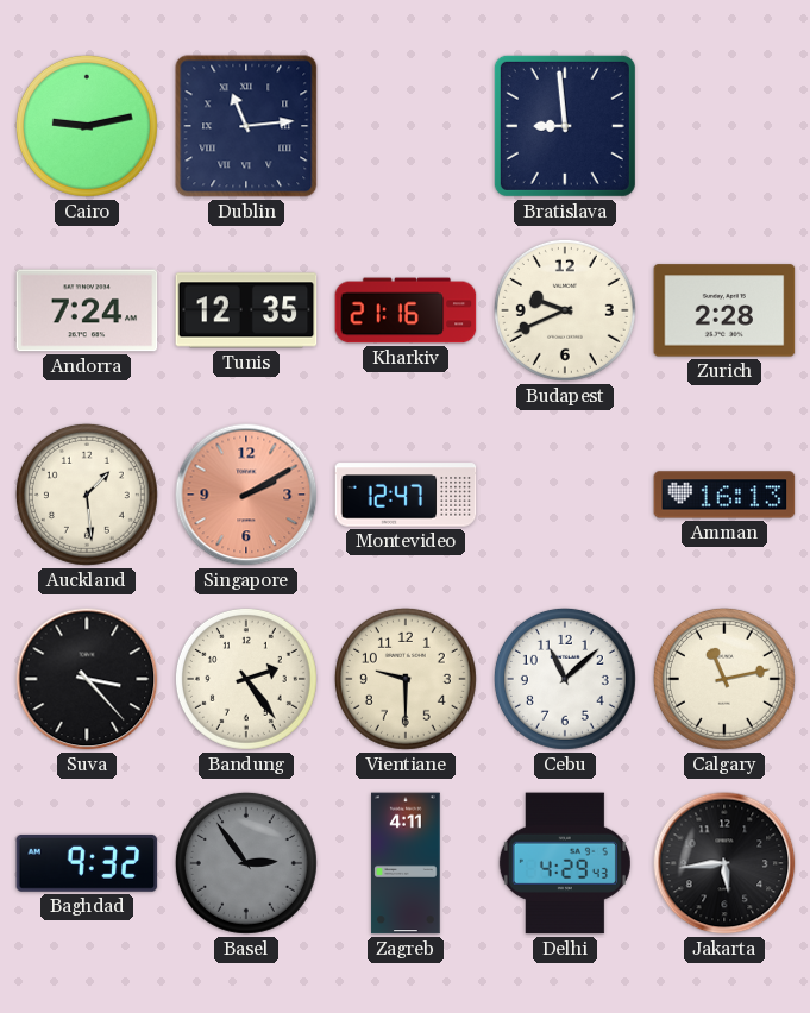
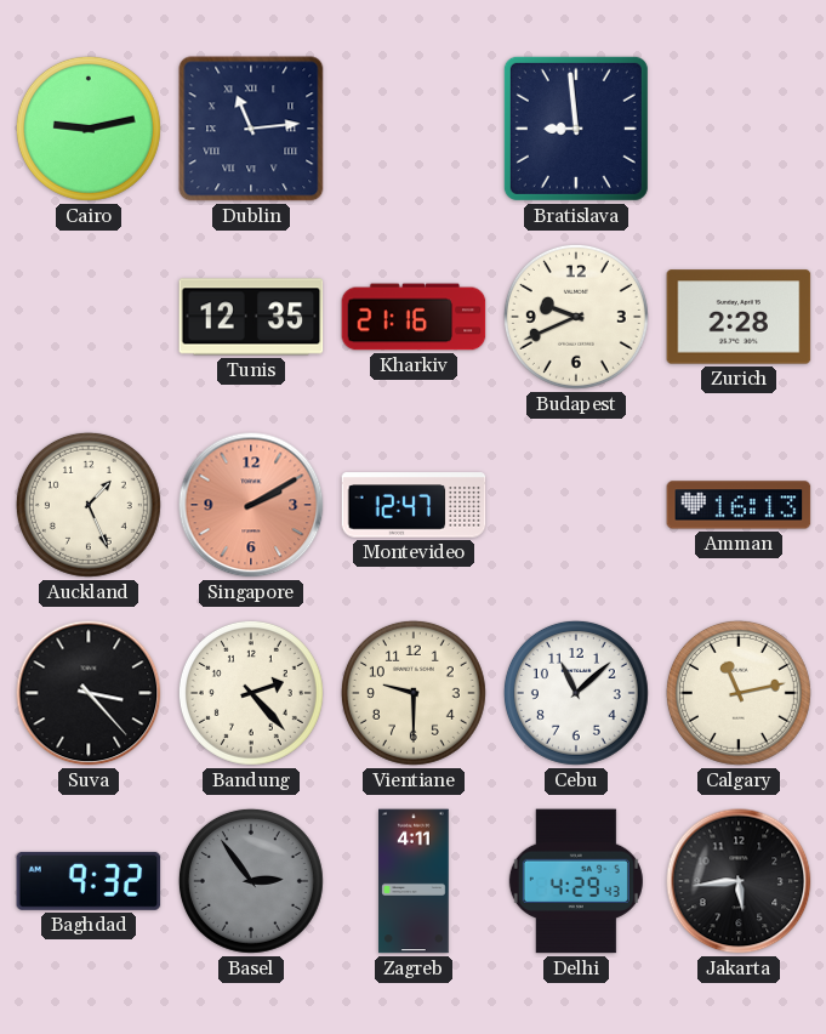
Andorra: 7:24 -> none (87, 310)
Auckland: 1:29 -> 1:26 (89, 505)
Bandung: 2:24 -> 2:23 (251, 693)
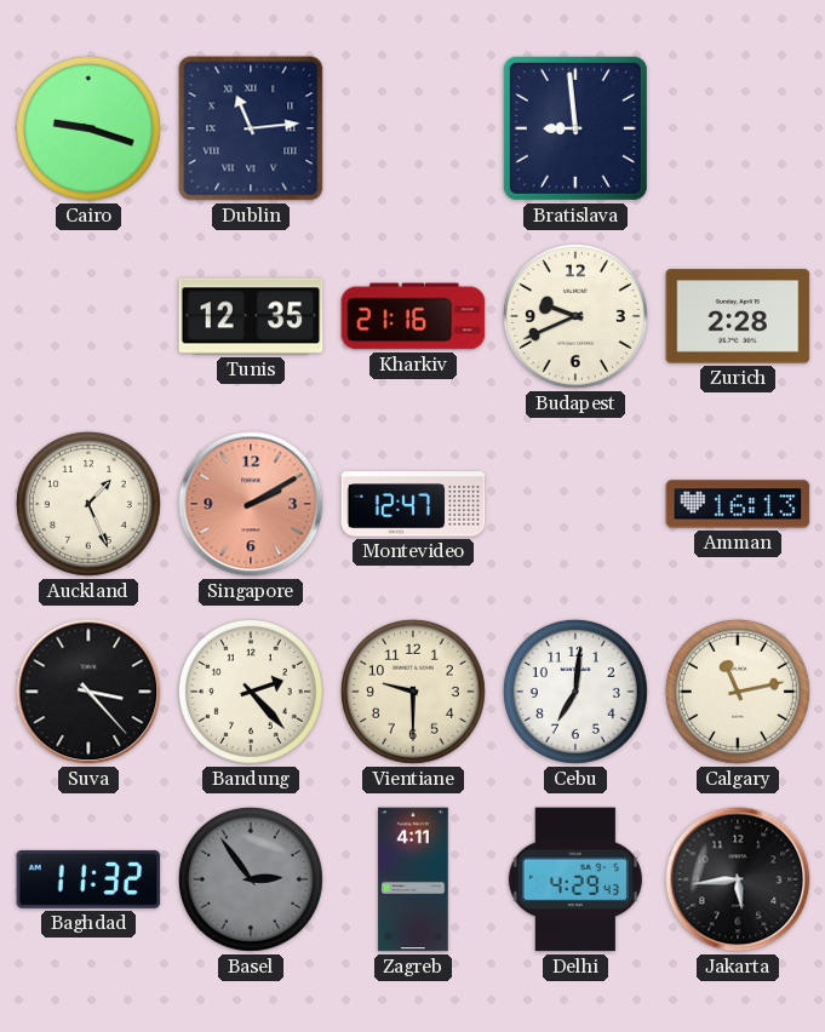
Cairo: 9:13 -> 9:18 (88, 128)
Cebu: 11:08 -> 7:01 (575, 692)
Baghdad: 9:32 -> 11:32 (88, 879)
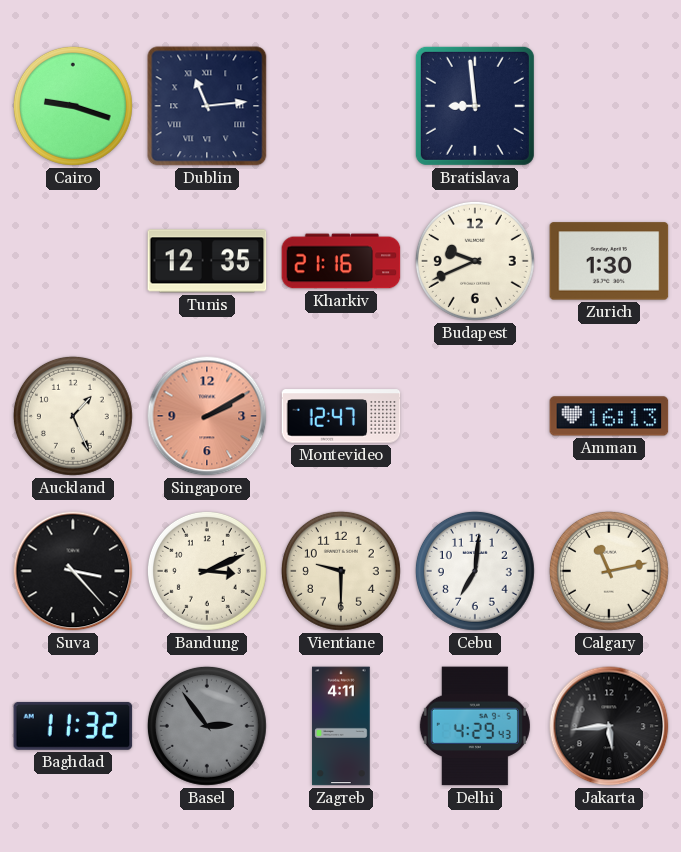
Zurich: 2:28 -> 1:30 (609, 261)
Bandung: 2:23 -> 3:11 (207, 571)
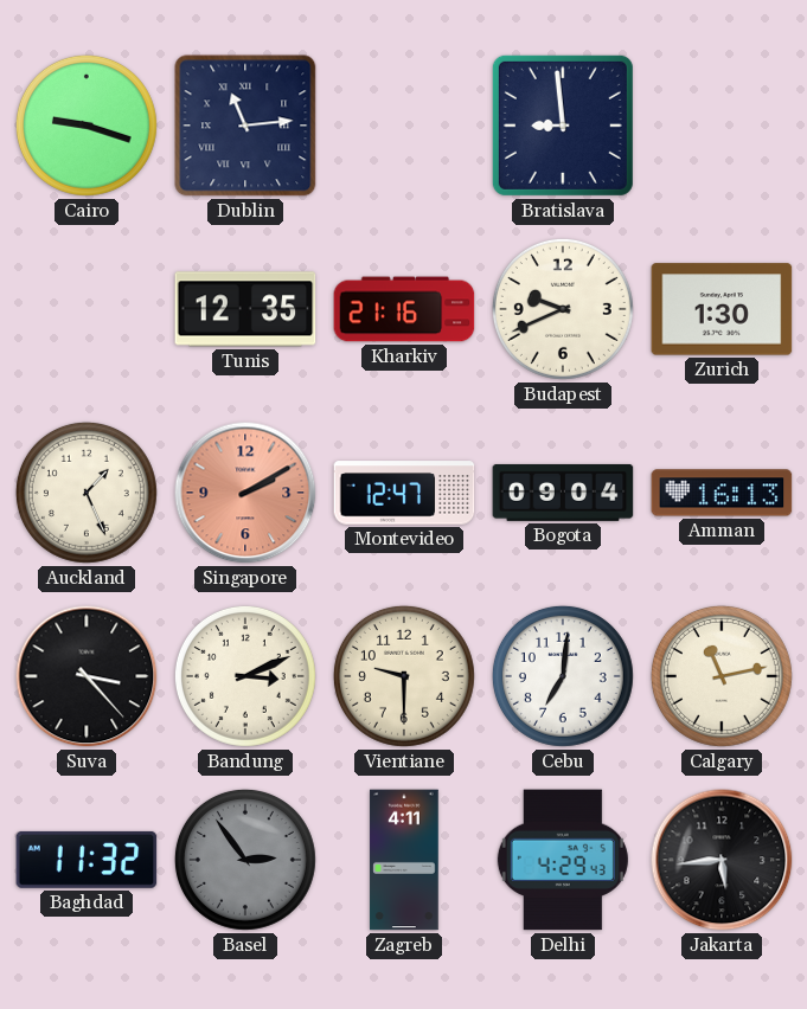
Bogota: none -> 09:04 (563, 493)
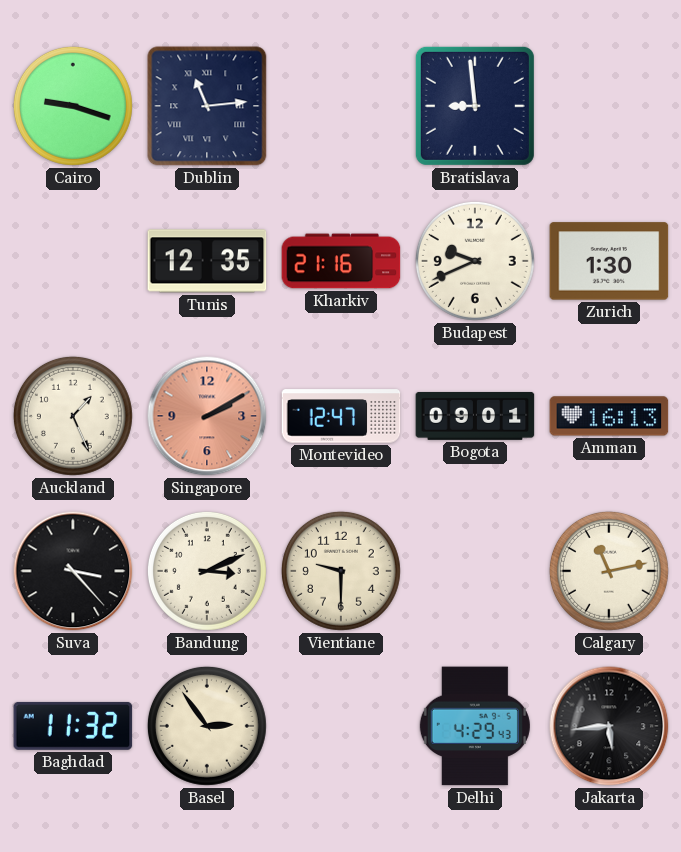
Bogota: 09:04 -> 09:01 (475, 416)
Cebu: 7:01 -> none (563, 676)
Basel dial: grey -> cream (207, 726)
Zagreb: 4:11 -> none (404, 860)
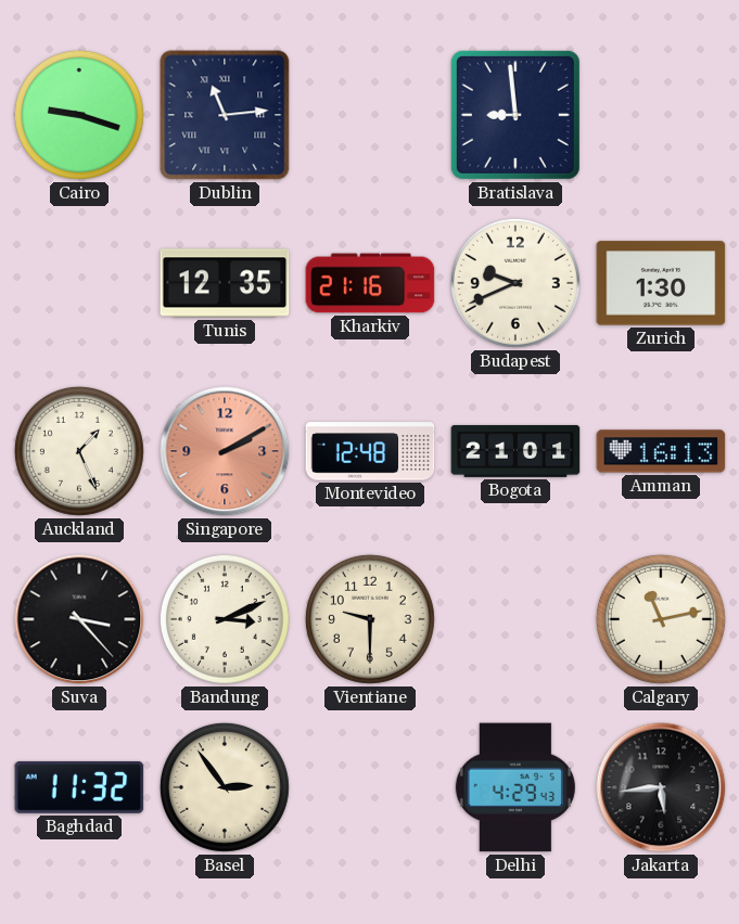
Montevideo: 12:47 -> 12:48 (370, 451)
Bogota: 09:01 -> 21:01 (515, 451)
